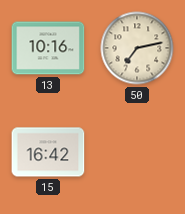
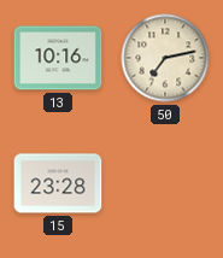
15: 16:42 -> 23:28 (58, 183)
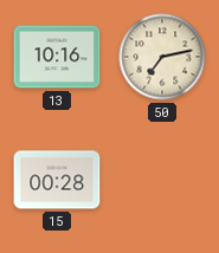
15: 23:28 -> 00:28 (57, 180)
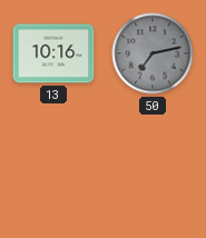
50 dial: cream -> grey (153, 53)
15: 00:28 -> none (57, 180)
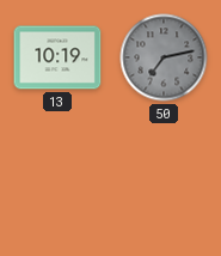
13: 10:16 -> 10:19 (57, 57)
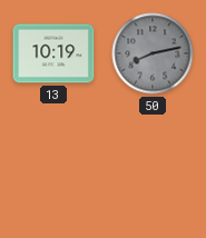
50: 7:13 -> 8:13 (153, 53)
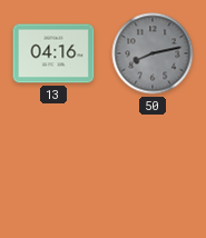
13: 10:19 -> 04:16 (53, 53)
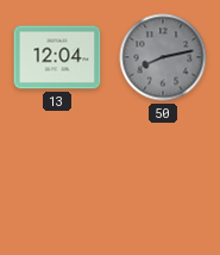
13: 04:16 -> 12:04 (57, 57)
